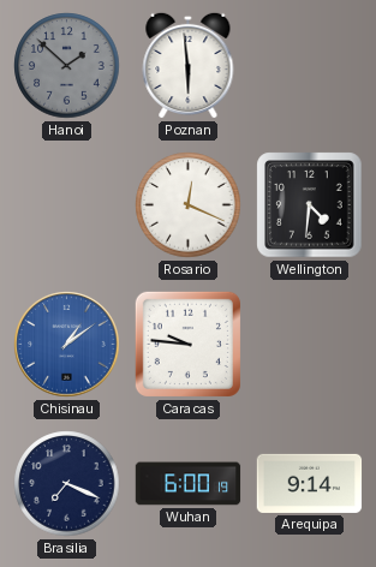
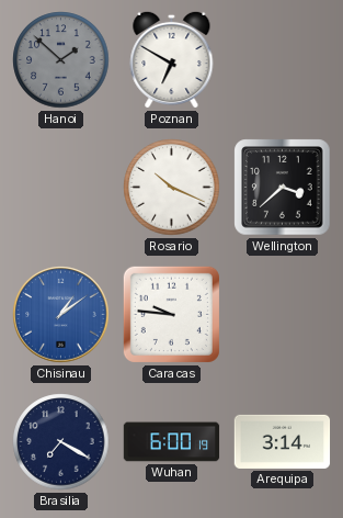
Poznan: 5:59 -> 6:50 (172, 59)
Rosario: 12:19 -> 10:19 (172, 188)
Wellington: 4:31 -> 3:38 (283, 188)
Brasilia: 7:19 -> 7:20 (61, 442)
Arequipa: 9:14 -> 3:14 (283, 441)
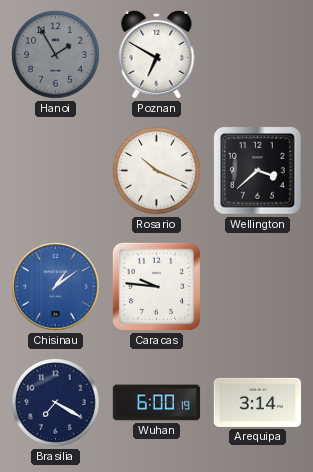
Hanoi: 1:52 -> 1:55 (56, 55)
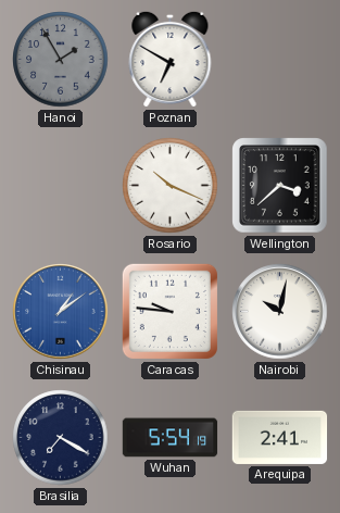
Nairobi: none -> 10:02 (280, 312)
Wuhan: 6:00 -> 5:54 (171, 438)
Arequipa: 3:14 -> 2:41 (280, 437)
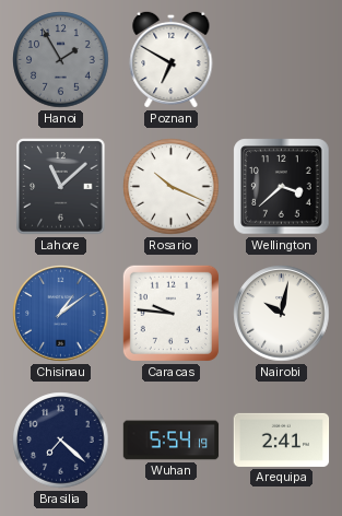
Lahore: none -> 11:08 (61, 187)
Brasilia: 7:20 -> 7:22 (61, 441)
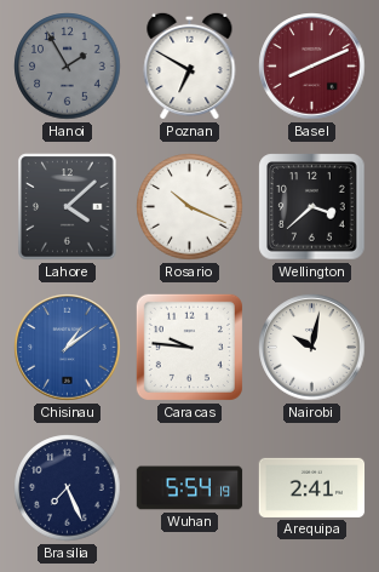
Basel: none -> 8:11 (312, 67)
Lahore: 11:08 -> 4:08 (68, 207)
Brasilia: 7:22 -> 7:26 (68, 488)
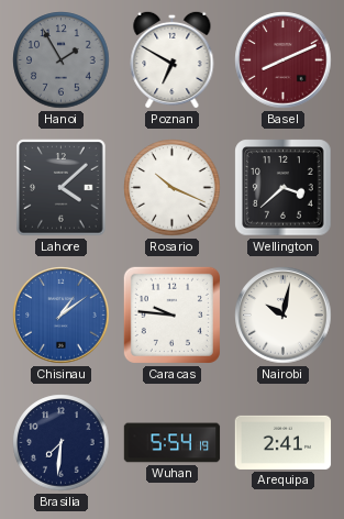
Brasilia: 7:26 -> 7:31 (62, 443)
